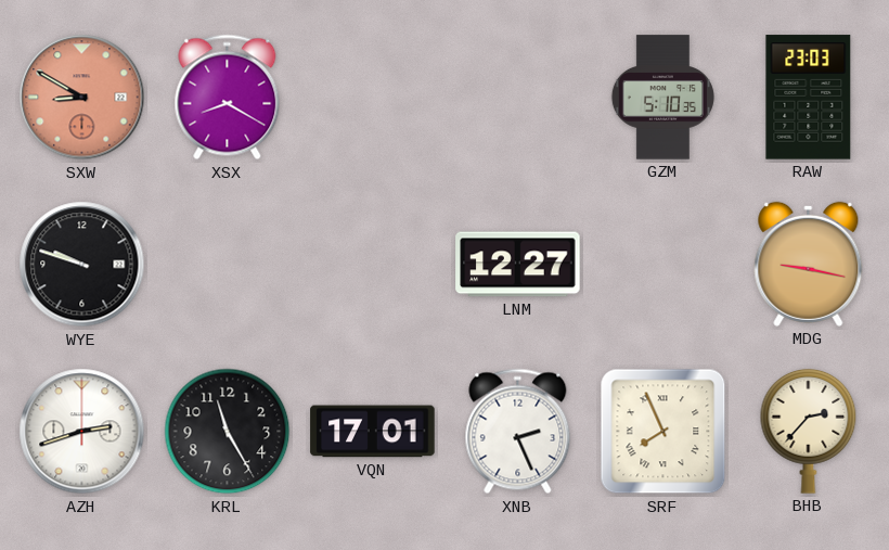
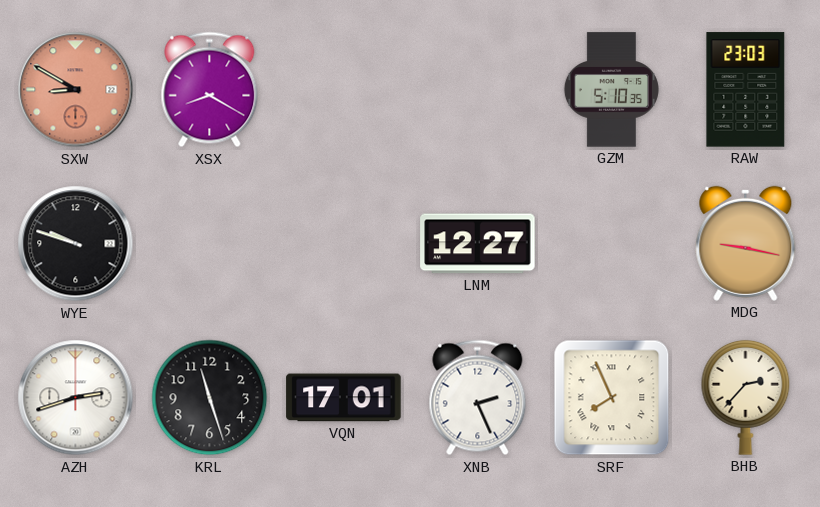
KRL: 11:25 -> 11:27 (210, 398)
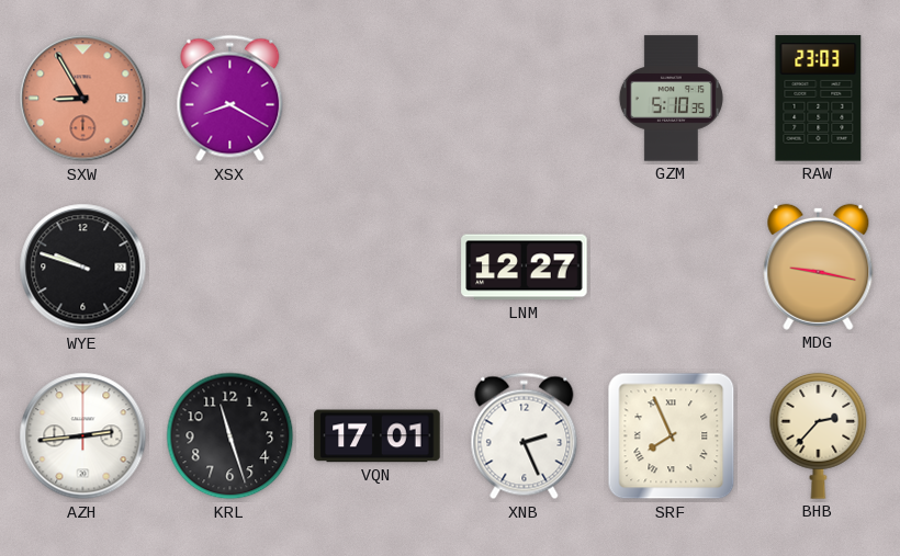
SXW: 8:50 -> 8:55 (83, 99)
AZH: 2:42 -> 2:44 (83, 436)
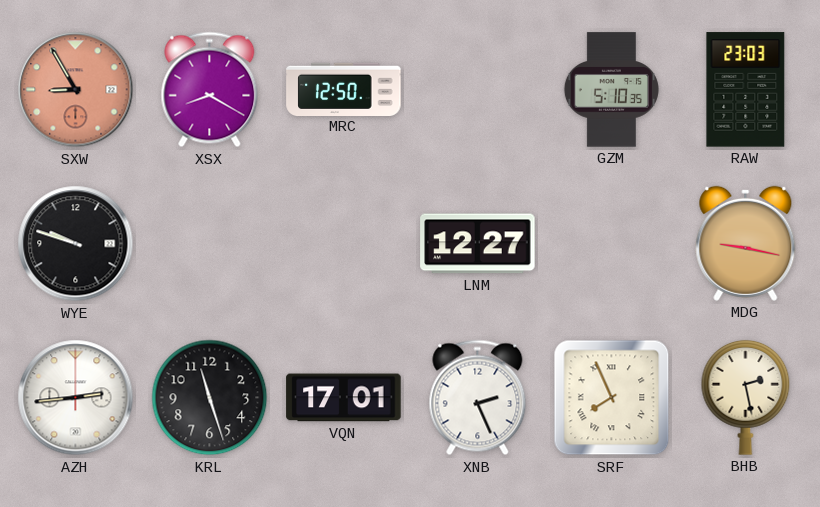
MRC: none -> 12:50 (344, 89)
BHB: 2:37 -> 2:28 (746, 397)
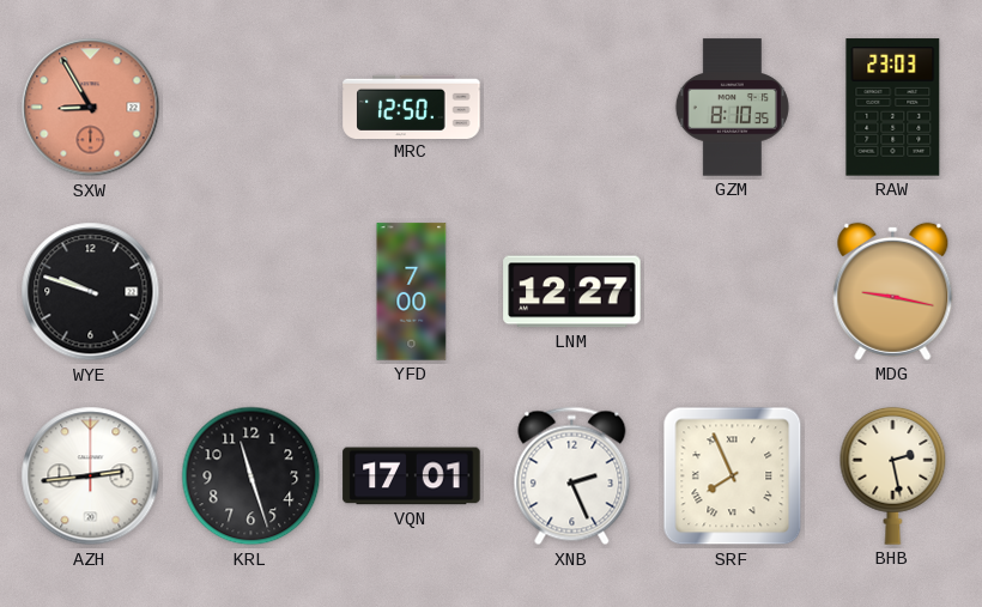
XSX: 8:20 -> none (210, 90)
GZM: 5:10 -> 8:10 (732, 108)
YFD: none -> 7:00 (412, 292)
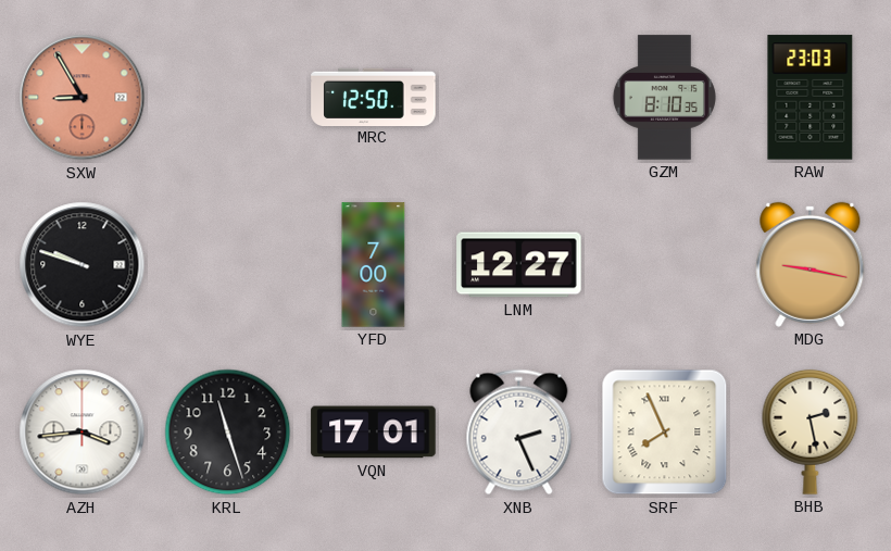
AZH: 2:44 -> 3:44 (83, 433)
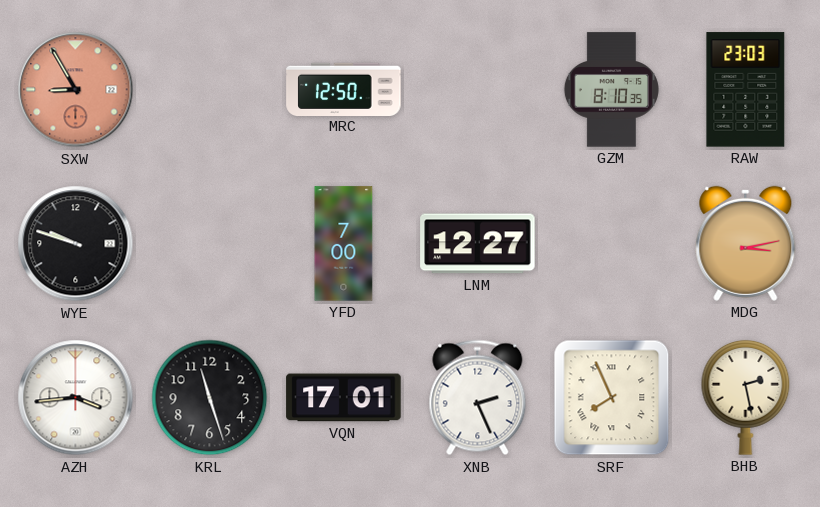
MDG: 9:17 -> 3:13 (746, 243)
